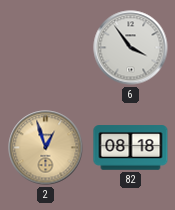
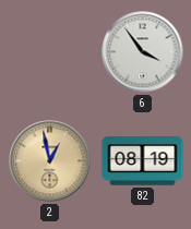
2: 12:57 -> 12:58 (50, 161)
82: 08:18 -> 08:19 (143, 161)
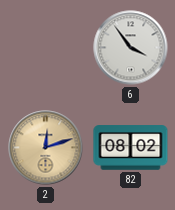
2: 12:58 -> 12:12 (46, 148)
82: 08:19 -> 08:02 (131, 148)
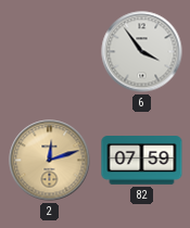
82: 08:02 -> 07:59 (142, 161)
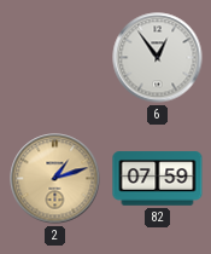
6: 3:54 -> 12:54 (158, 58)
2: 12:12 -> 1:12 (55, 179)
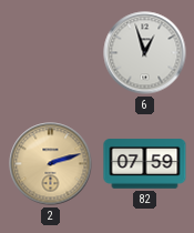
6: 12:54 -> 12:57 (145, 53)
2: 1:12 -> 2:12 (51, 164)
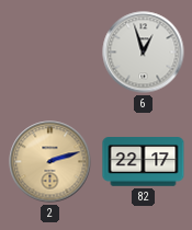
82: 07:59 -> 22:17 (144, 162)
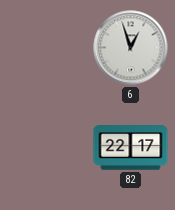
2: 2:12 -> none (50, 162)
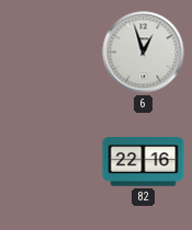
82: 22:17 -> 22:16 (144, 162)
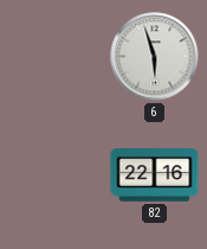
6: 12:57 -> 5:57 (155, 57)
